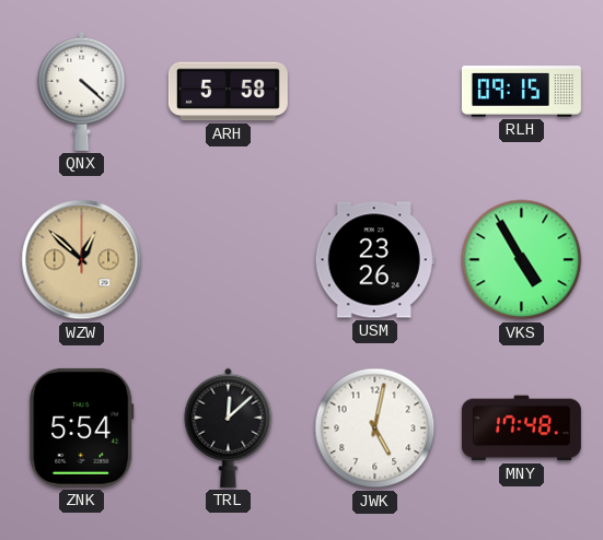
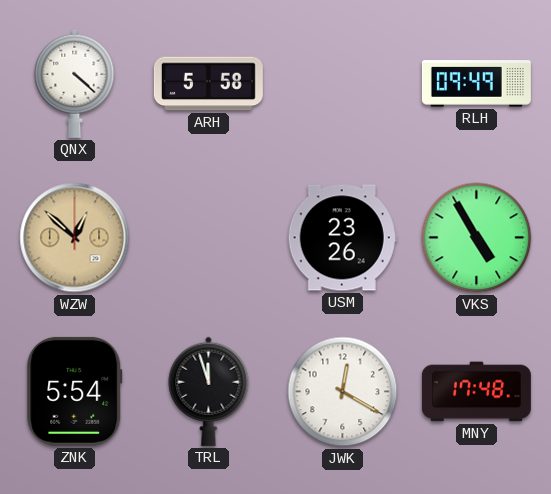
RLH: 09:15 -> 09:49 (476, 84)
TRL: 12:08 -> 11:57 (209, 391)
JWK: 5:02 -> 12:20 (343, 392)
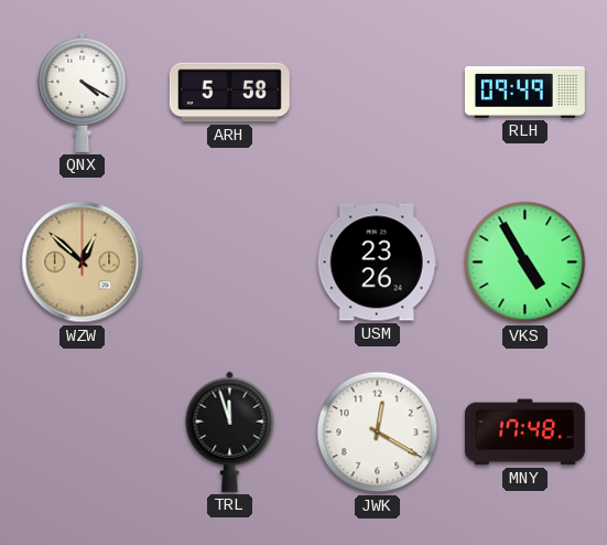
QNX: 4:22 -> 4:20 (83, 92)
ZNK: 5:54 -> none (75, 391)
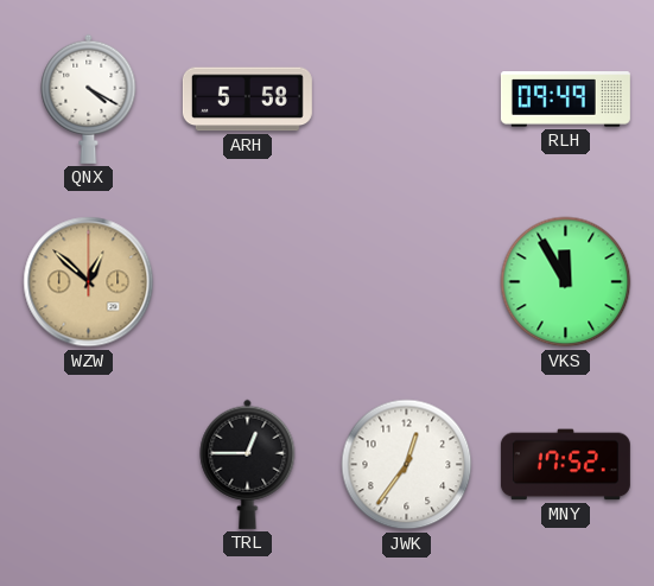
USM: 23:26 -> none (377, 263)
VKS: 4:55 -> 11:55 (566, 282)
TRL: 11:57 -> 12:45 (248, 464)
JWK: 12:20 -> 12:36 (407, 465)
MNY: 17:48 -> 17:52 (565, 465)
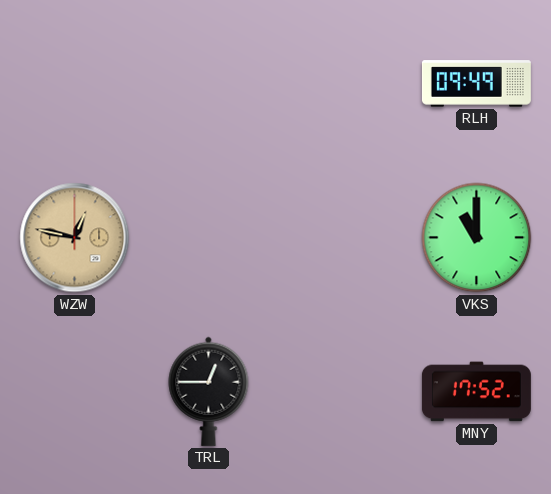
QNX: 4:20 -> none (89, 98)
ARH: 5:58 -> none (247, 100)
WZW: 12:52 -> 12:47 (75, 238)
VKS: 11:55 -> 11:00 (477, 238)
JWK: 12:36 -> none (407, 465)
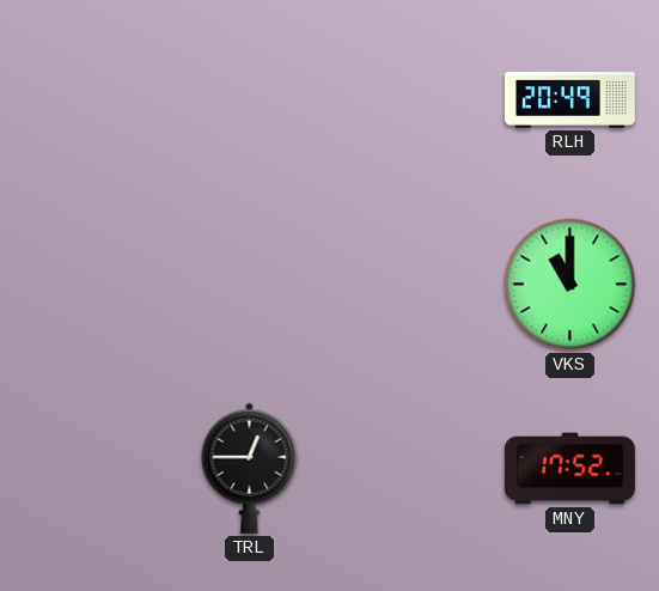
RLH: 09:49 -> 20:49 (569, 100)
WZW: 12:47 -> none (75, 238)
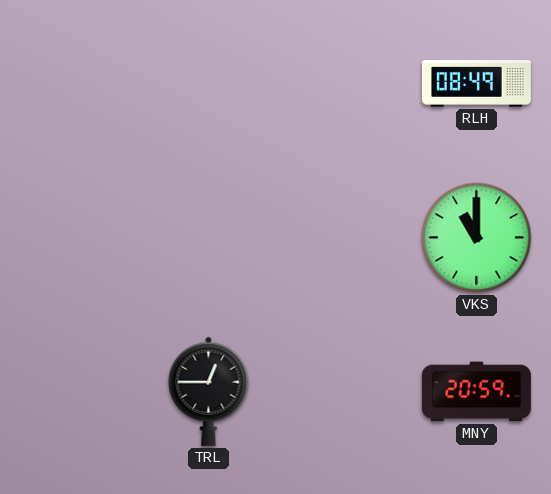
RLH: 20:49 -> 08:49 (476, 84)
MNY: 17:52 -> 20:59 (476, 392)
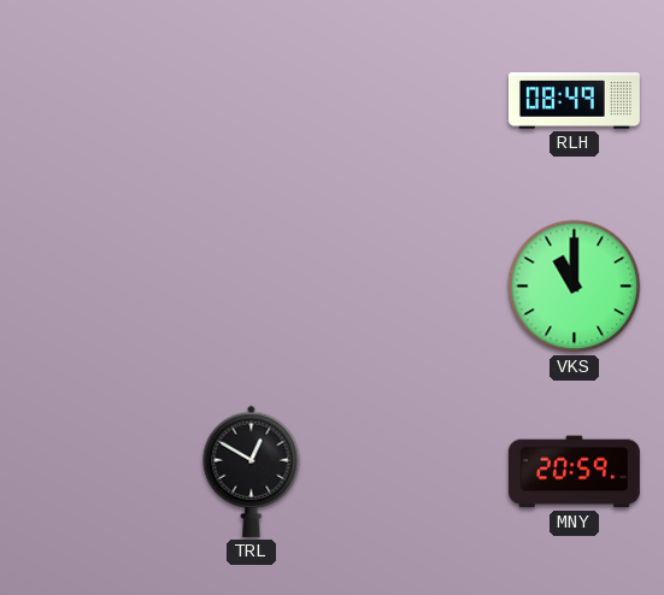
TRL: 12:45 -> 12:50 (252, 471)
